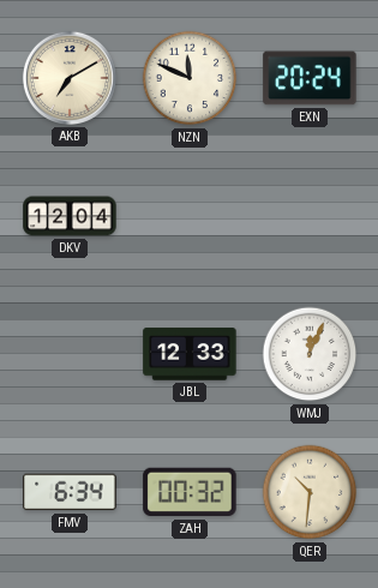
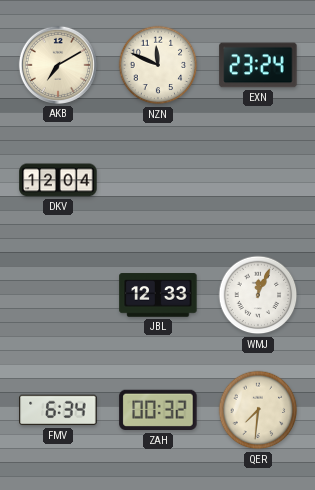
EXN: 20:24 -> 23:24 (258, 65)
QER: 10:31 -> 7:31 (258, 410)
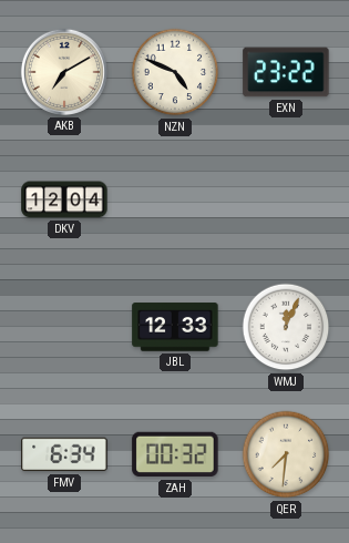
NZN: 11:49 -> 4:49 (175, 72)
EXN: 23:24 -> 23:22 (286, 72)
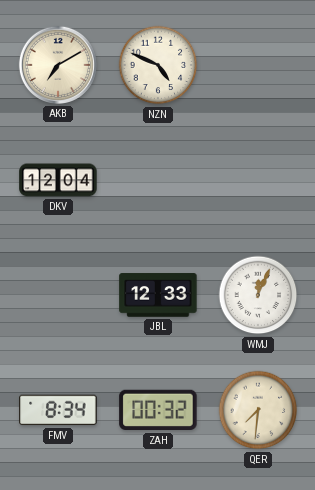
EXN: 23:22 -> none (286, 72)
FMV: 6:34 -> 8:34 (58, 410)
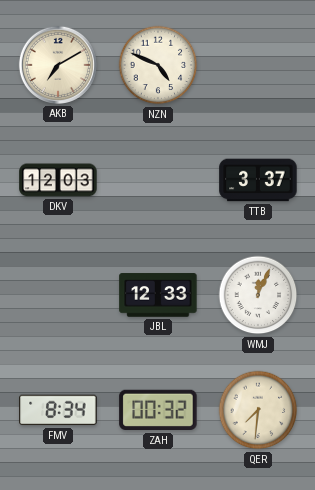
DKV: 12:04 -> 12:03 (58, 180)
TTB: none -> 3:37 (258, 180)
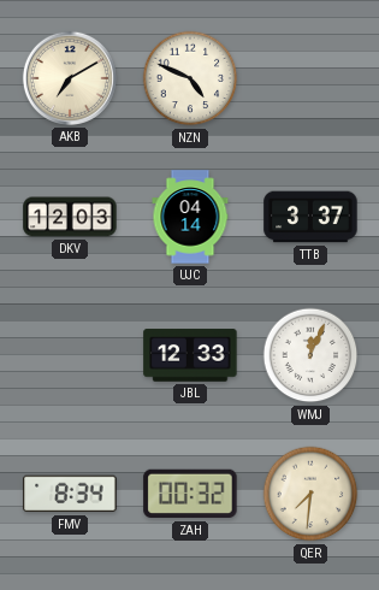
UJC: none -> 04:14 (190, 217)
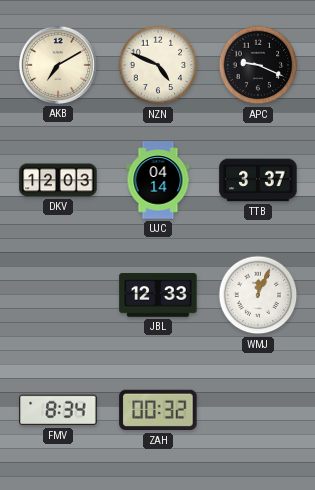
APC: none -> 9:19 (258, 65)
QER: 7:31 -> none (310, 494)
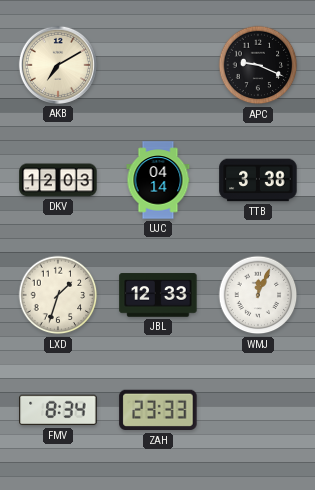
NZN: 4:49 -> none (158, 65)
TTB: 3:37 -> 3:38 (258, 180)
LXD: none -> 1:33 (58, 295)
ZAH: 00:32 -> 23:33 (158, 410)
